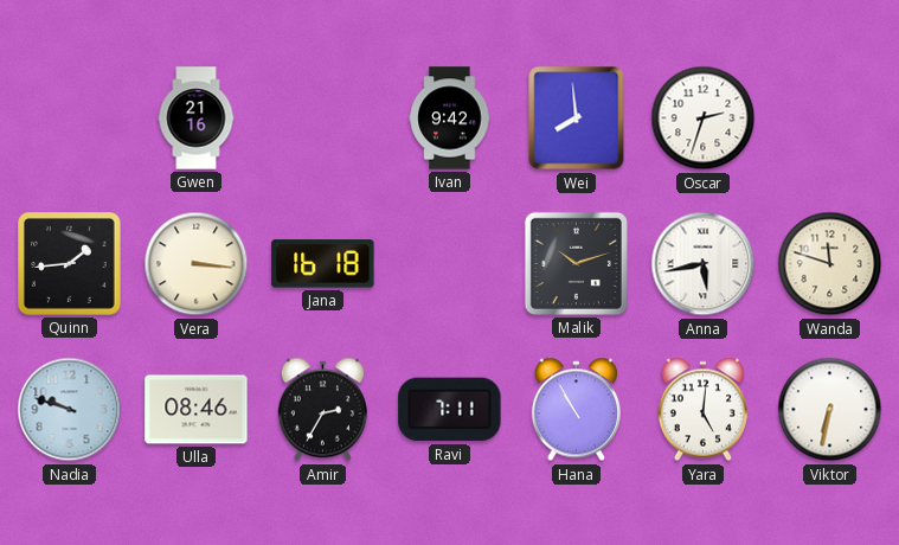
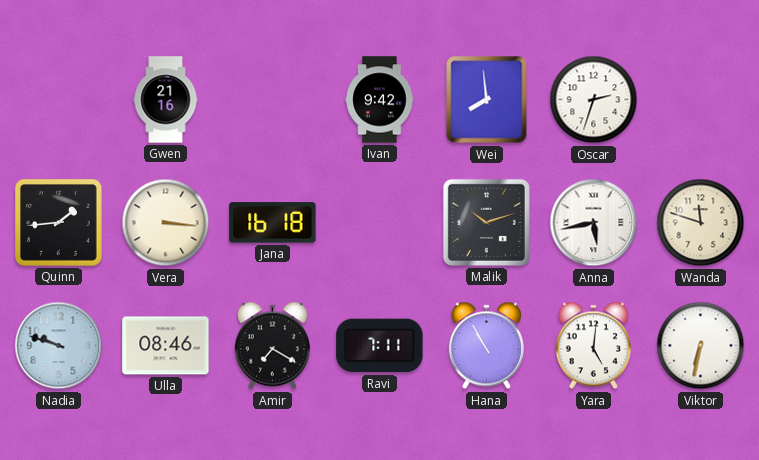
Amir: 2:35 -> 7:20 (272, 346)
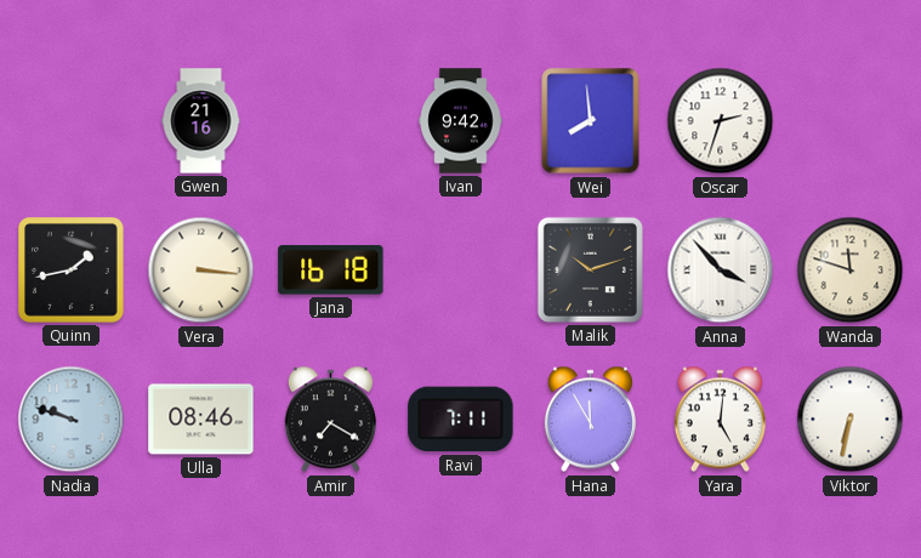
Quinn: 1:44 -> 1:43 (72, 271)
Anna: 5:43 -> 3:53 (721, 271)
Hana: 10:55 -> 11:55 (590, 420)
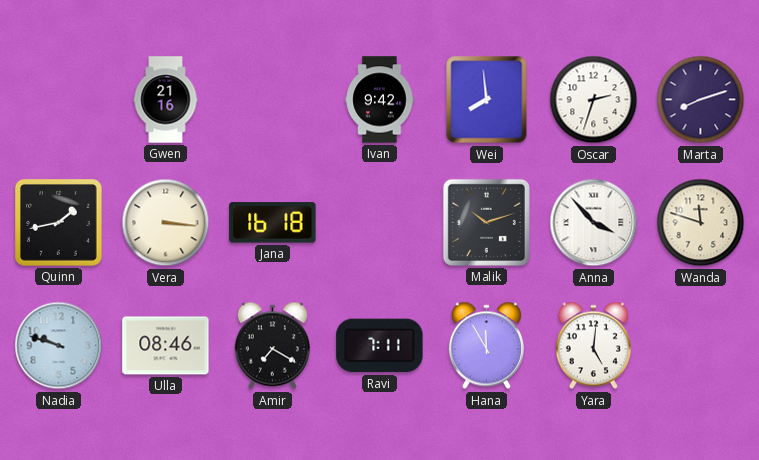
Marta: none -> 8:12 (701, 100)
Viktor: 6:32 -> none (851, 420)
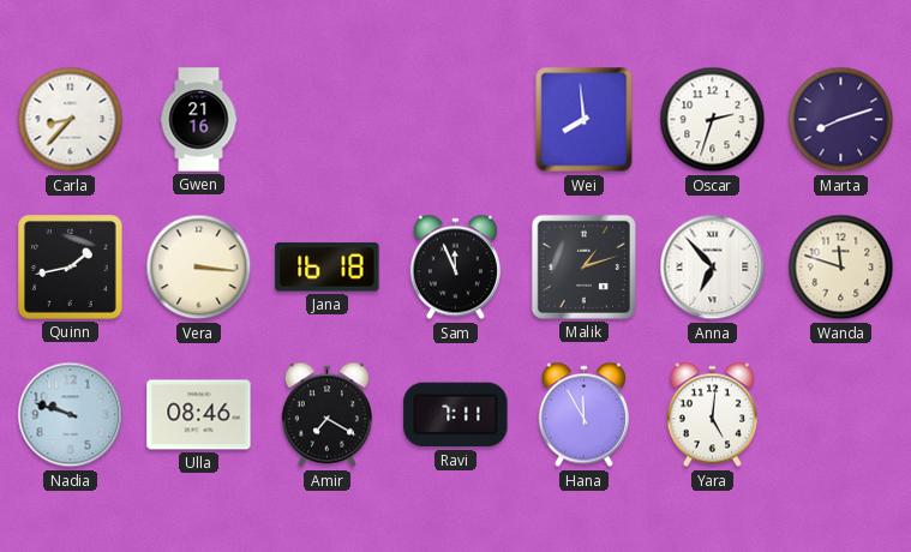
Carla: none -> 8:37 (71, 120)
Ivan: 9:42 -> none (380, 100)
Sam: none -> 11:56 (455, 268)
Malik: 10:12 -> 1:12 (583, 266)
Anna: 3:53 -> 6:53 (713, 268)
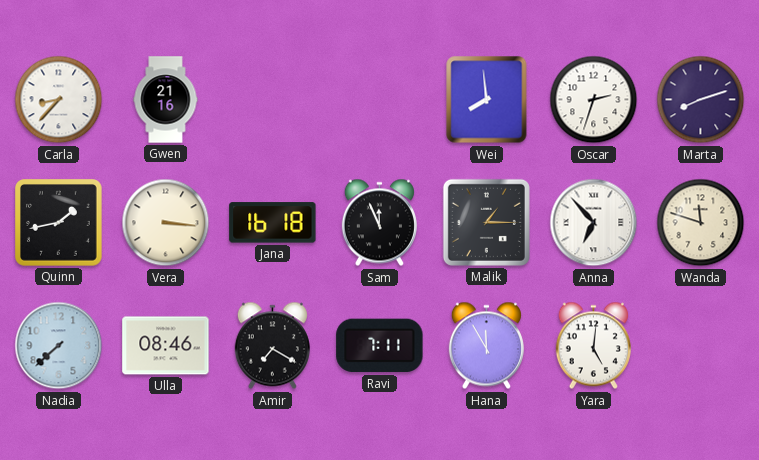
Malik: 1:12 -> 1:15 (486, 222)
Nadia: 9:48 -> 7:38 (59, 346)
